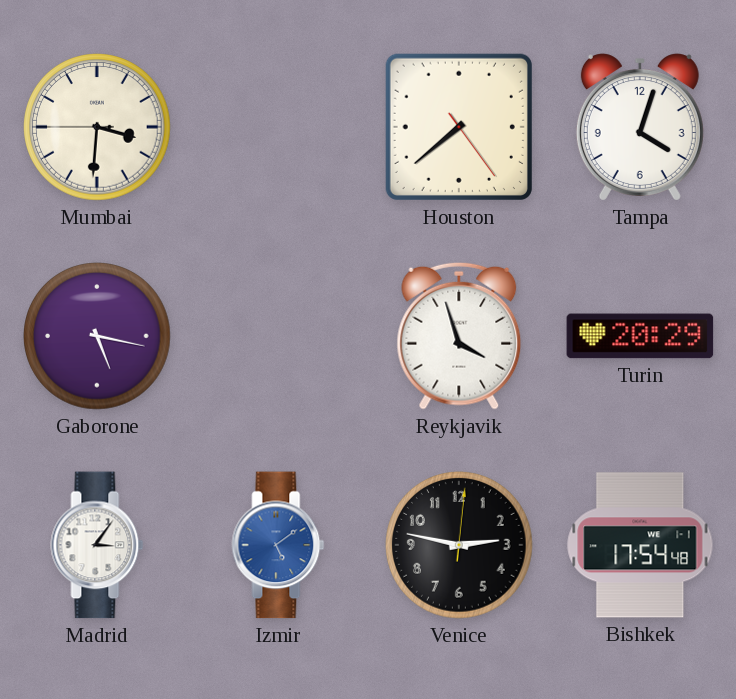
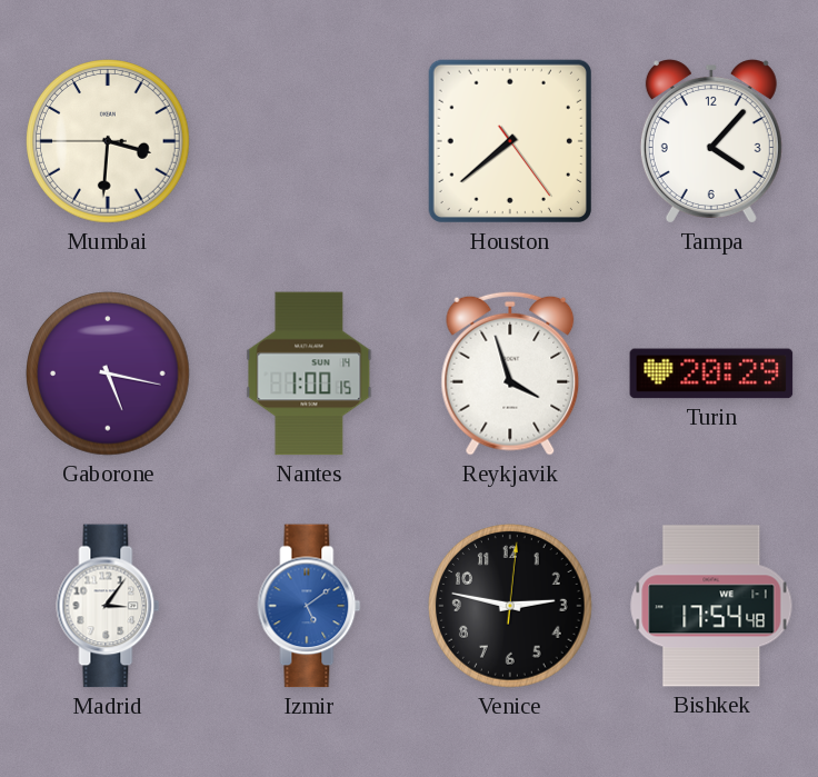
Tampa: 4:03 -> 4:07 (711, 141)
Nantes: none -> 1:00 (309, 373)
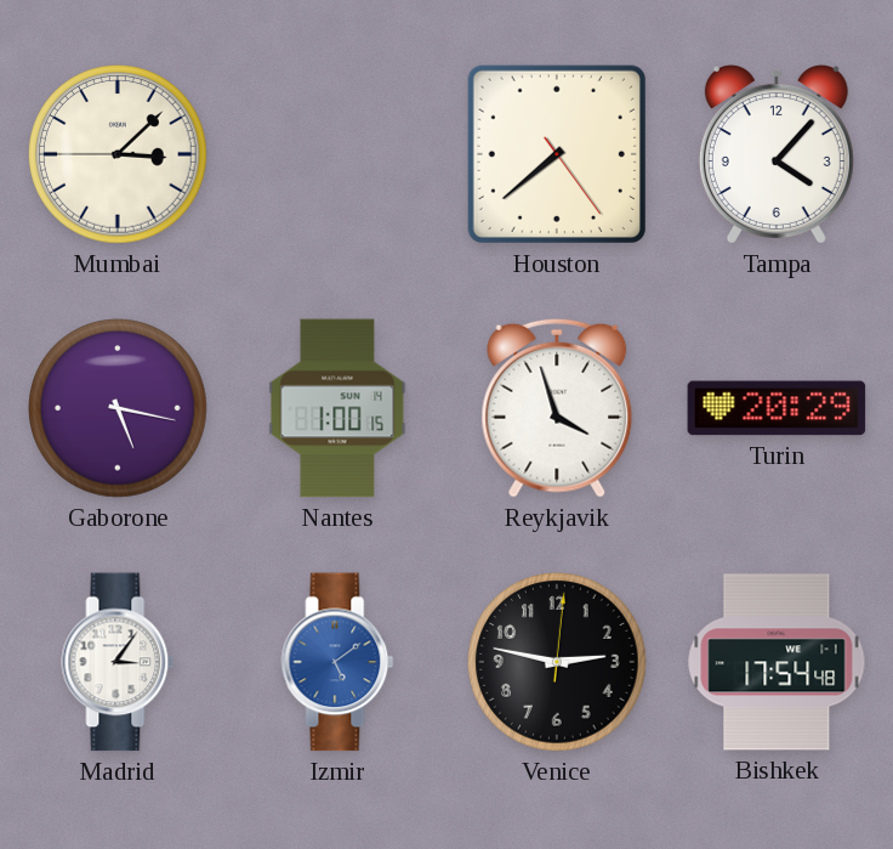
Mumbai: 3:30 -> 3:07 (118, 154)
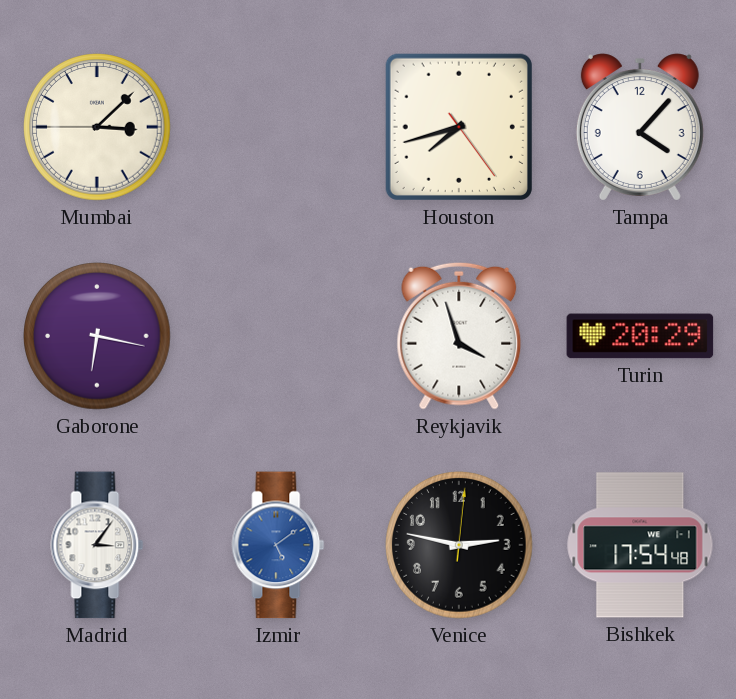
Houston: 7:38 -> 7:42 (459, 127)
Gaborone: 5:17 -> 6:17 (97, 336)
Nantes: 1:00 -> none (337, 408)
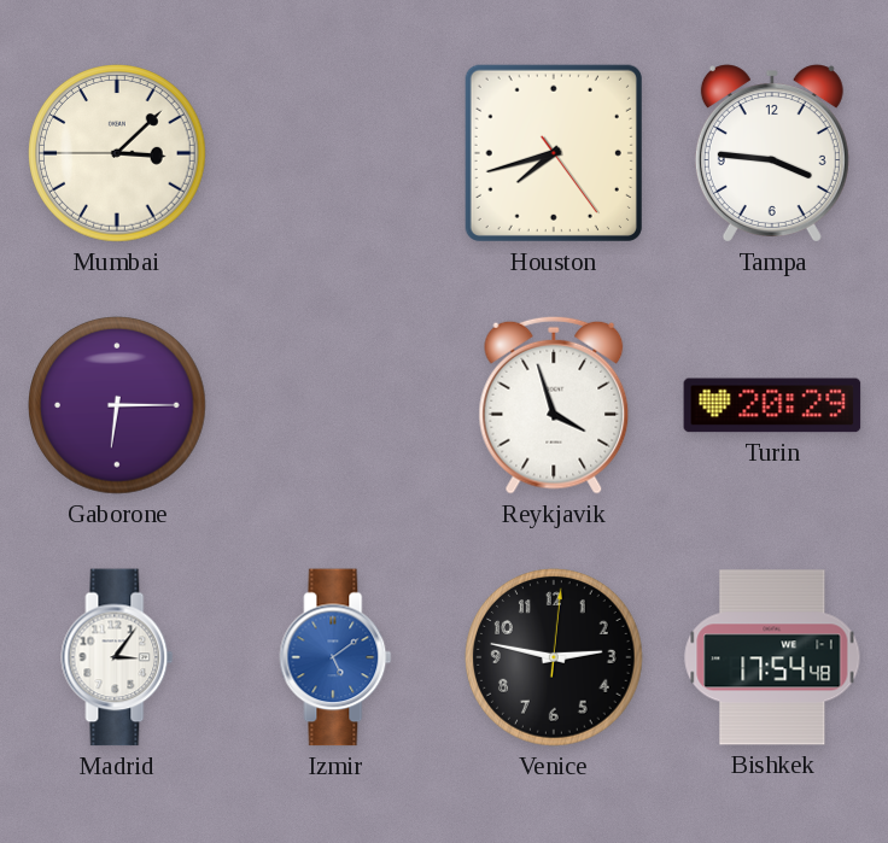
Tampa: 4:07 -> 3:46 (772, 153)
Gaborone: 6:17 -> 6:15 (117, 405)
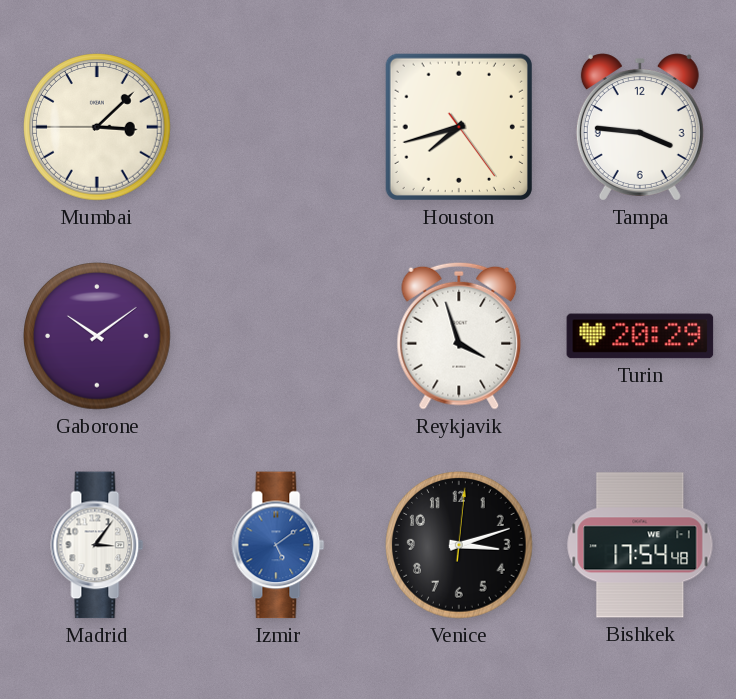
Gaborone: 6:15 -> 10:09 (97, 336)
Venice: 2:47 -> 3:12 (459, 545)
